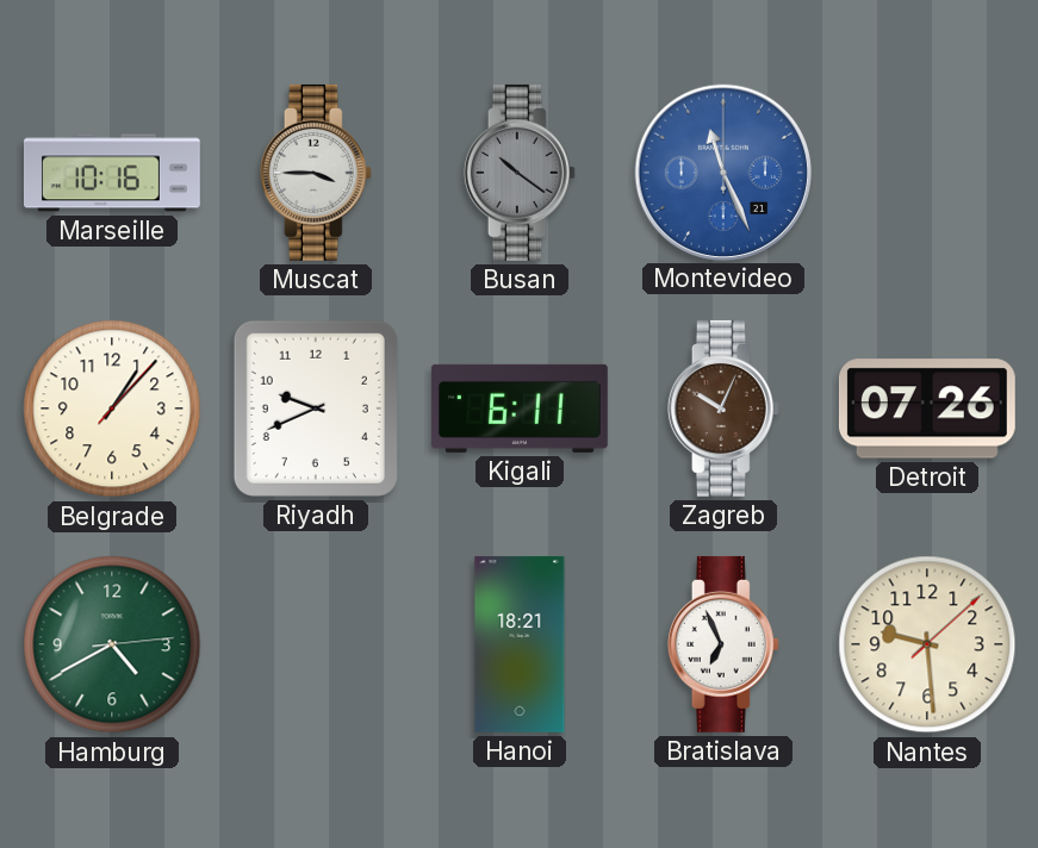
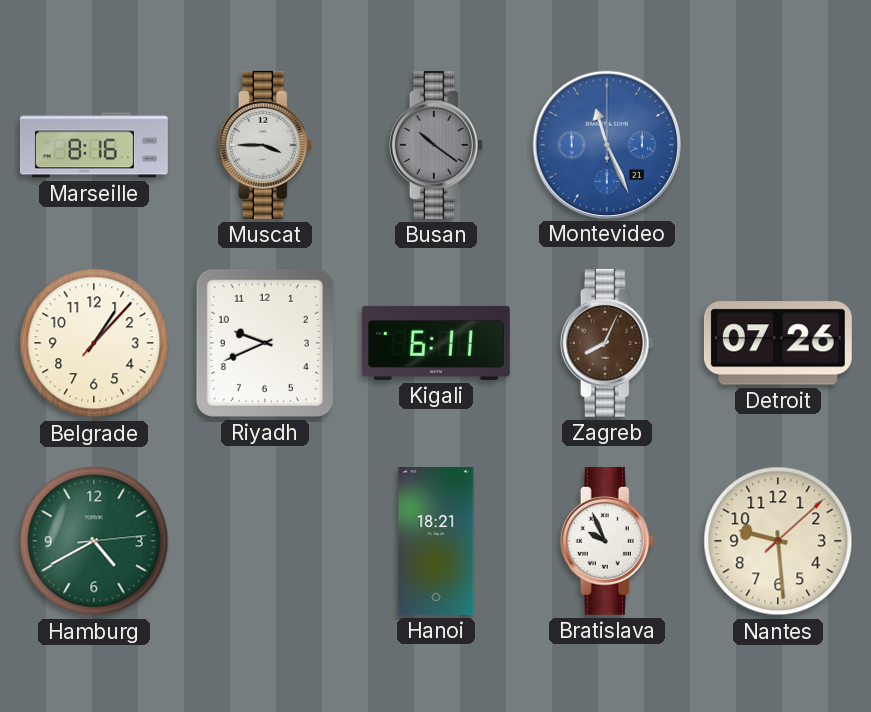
Marseille: 10:16 -> 8:16 (94, 145)
Zagreb: 10:04 -> 8:04 (607, 343)
Bratislava: 6:56 -> 9:56 (607, 541)
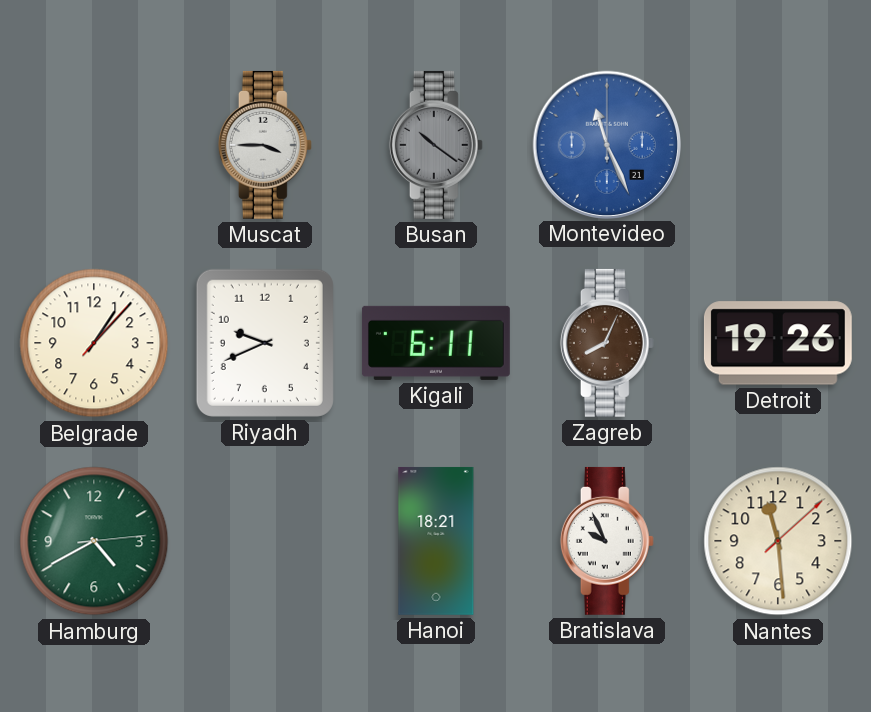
Marseille: 8:16 -> none (94, 145)
Detroit: 07:26 -> 19:26 (778, 343)
Nantes: 9:29 -> 11:29 (778, 541)
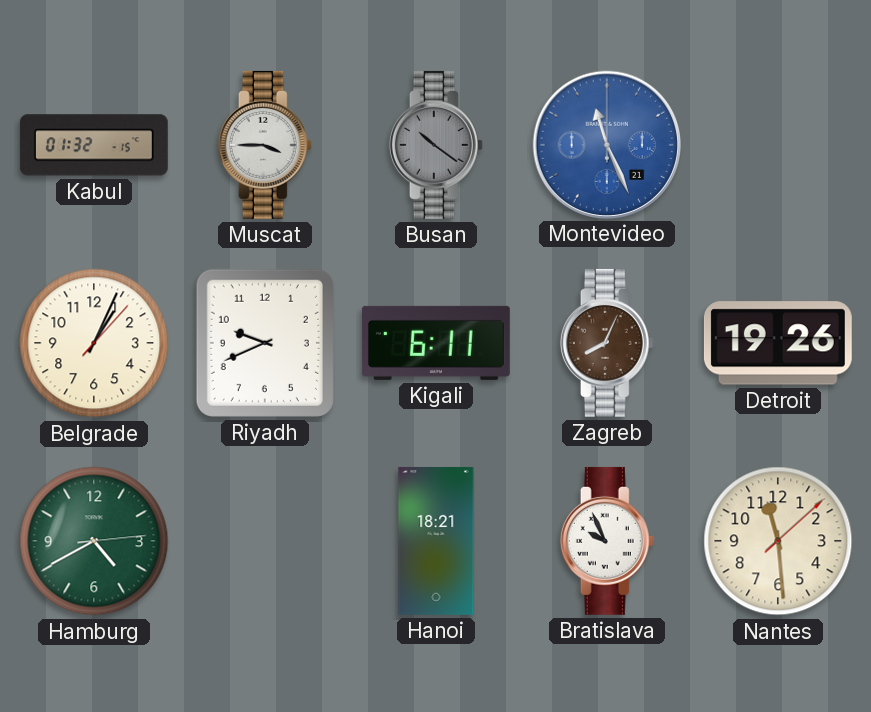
Kabul: none -> 01:32 (94, 145)
Belgrade: 1:07 -> 1:04 (94, 343)
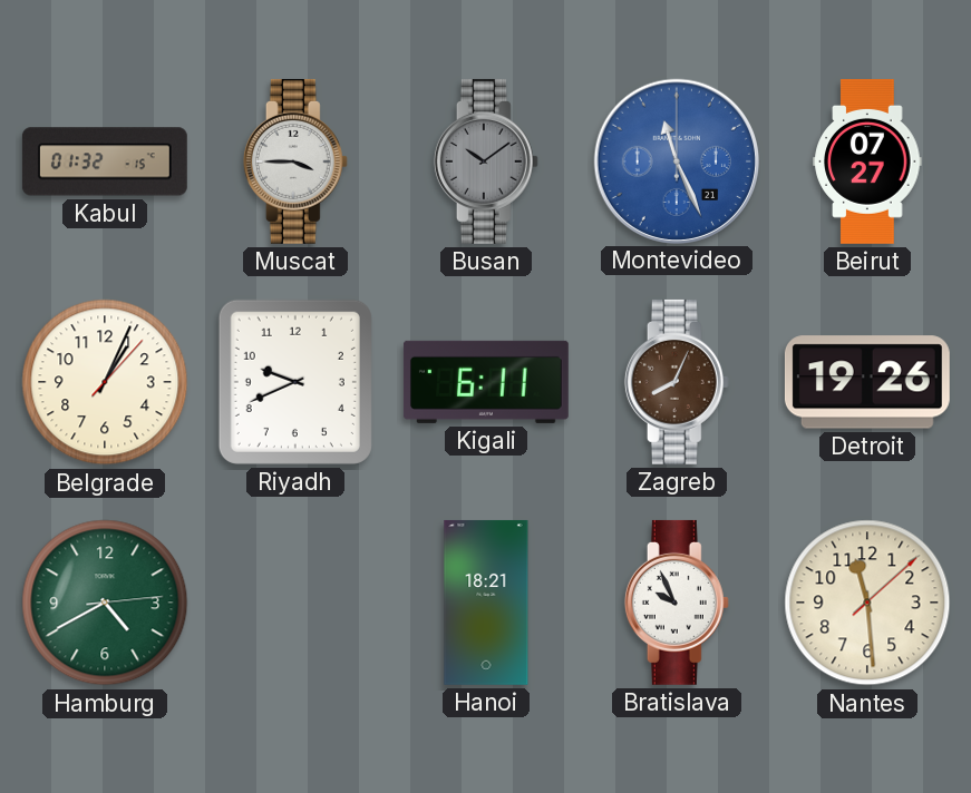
Busan: 10:21 -> 10:09 (486, 161)
Beirut: none -> 07:27 (867, 161)
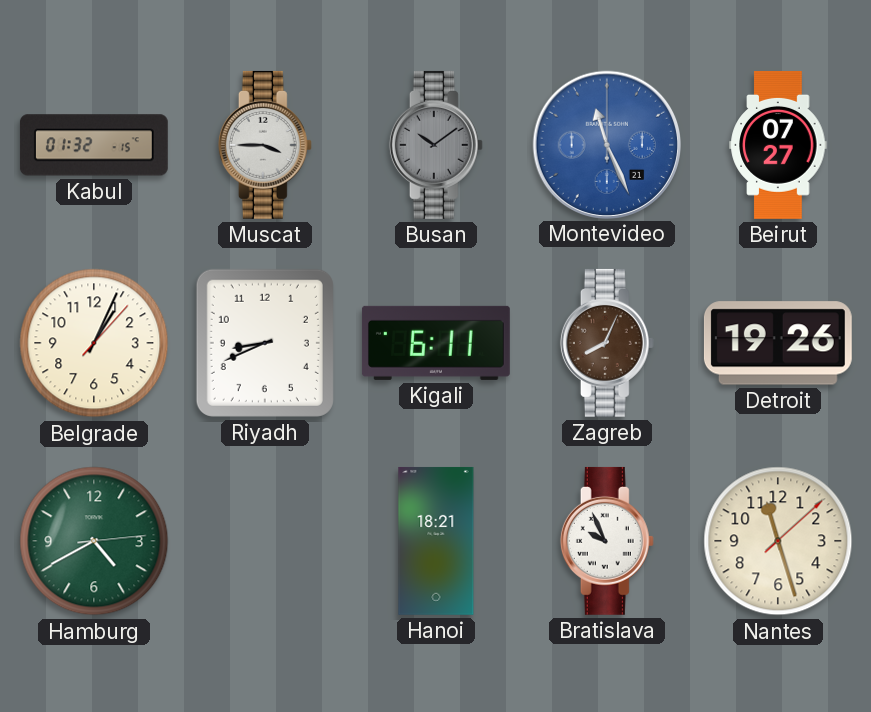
Riyadh: 9:41 -> 8:41 (265, 343)
Nantes: 11:29 -> 11:27 (778, 541)
